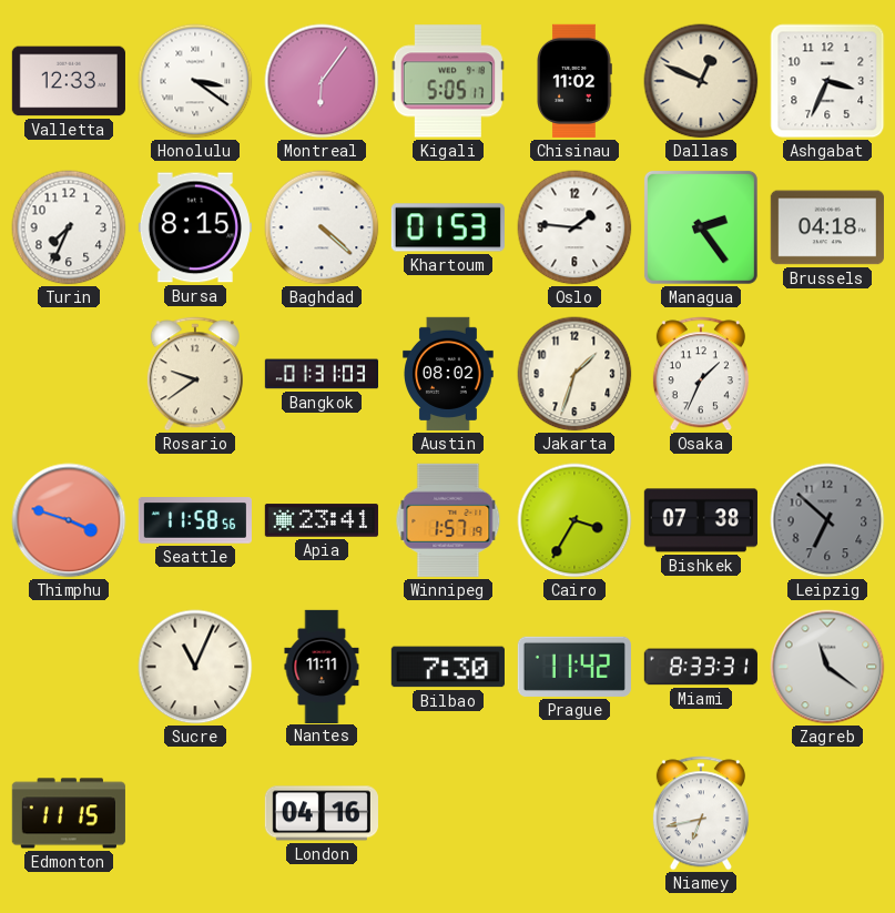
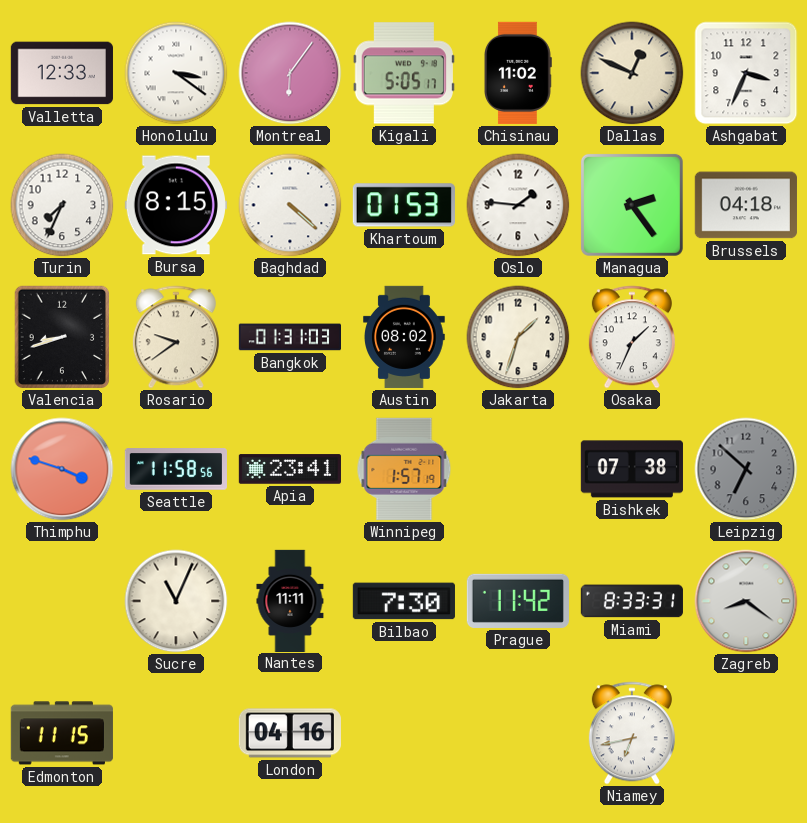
Valencia: none -> 8:42 (61, 337)
Cairo: 3:35 -> none (574, 520)
Zagreb: 11:21 -> 8:21 (746, 601)
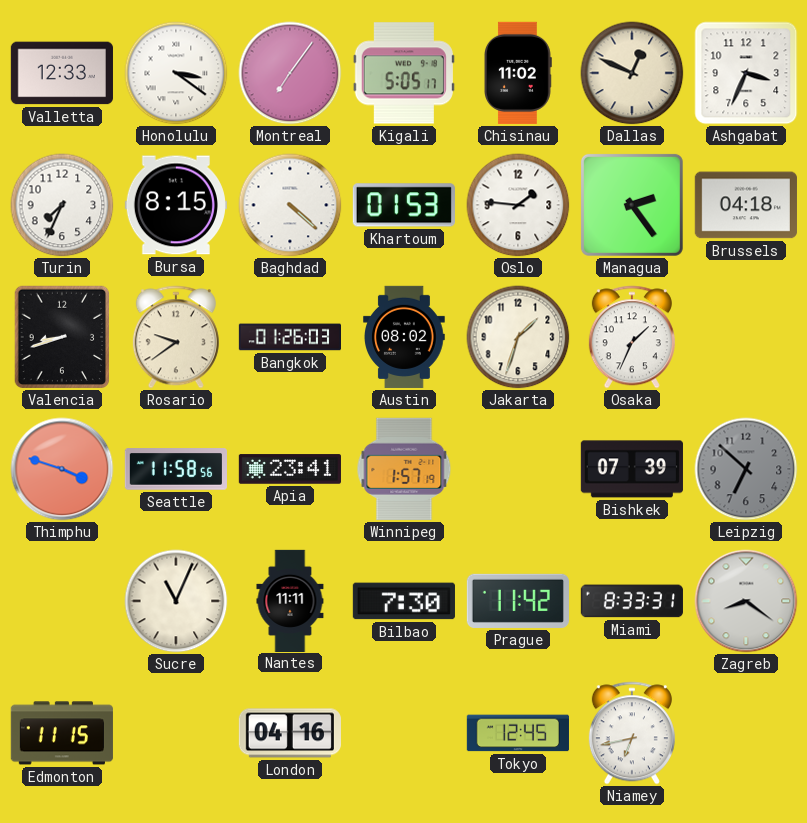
Montreal: 6:06 -> 7:06 (290, 73)
Bangkok: 01:31 -> 01:26 (289, 337)
Bishkek: 07:38 -> 07:39 (632, 469)
Tokyo: none -> 12:45 (518, 733)
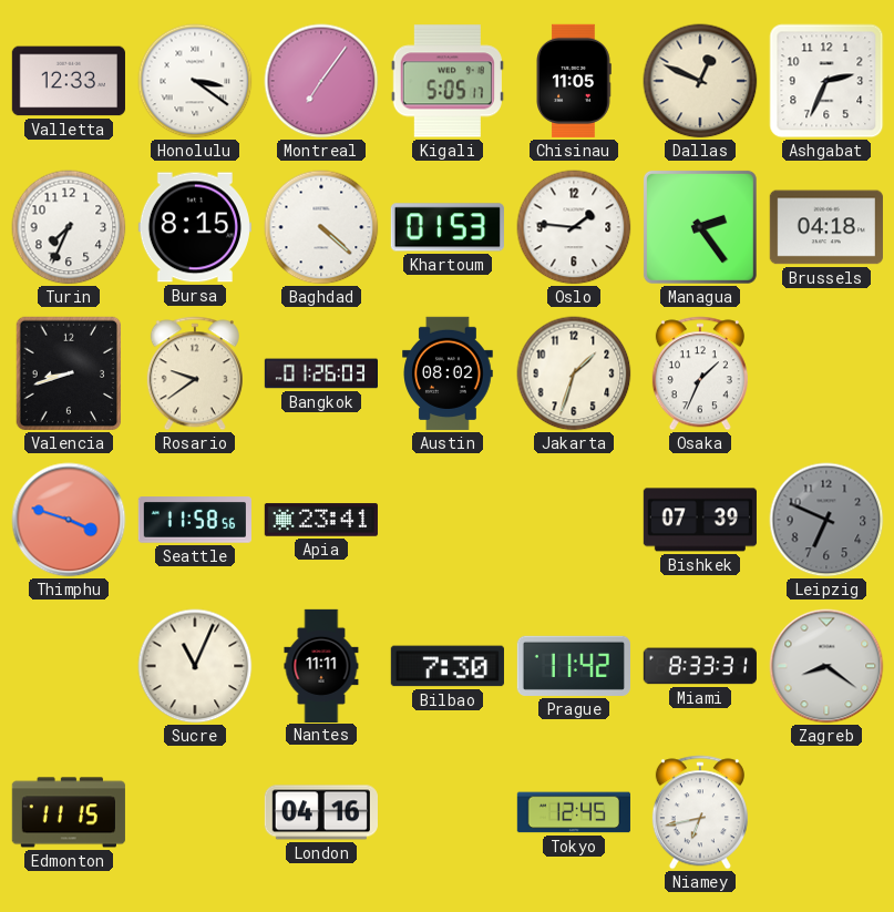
Chisinau: 11:02 -> 11:05 (574, 81)
Ashgabat: 3:34 -> 2:34 (826, 81)
Winnipeg: 1:57 -> none (404, 469)
Leipzig: 6:52 -> 6:49 (826, 520)
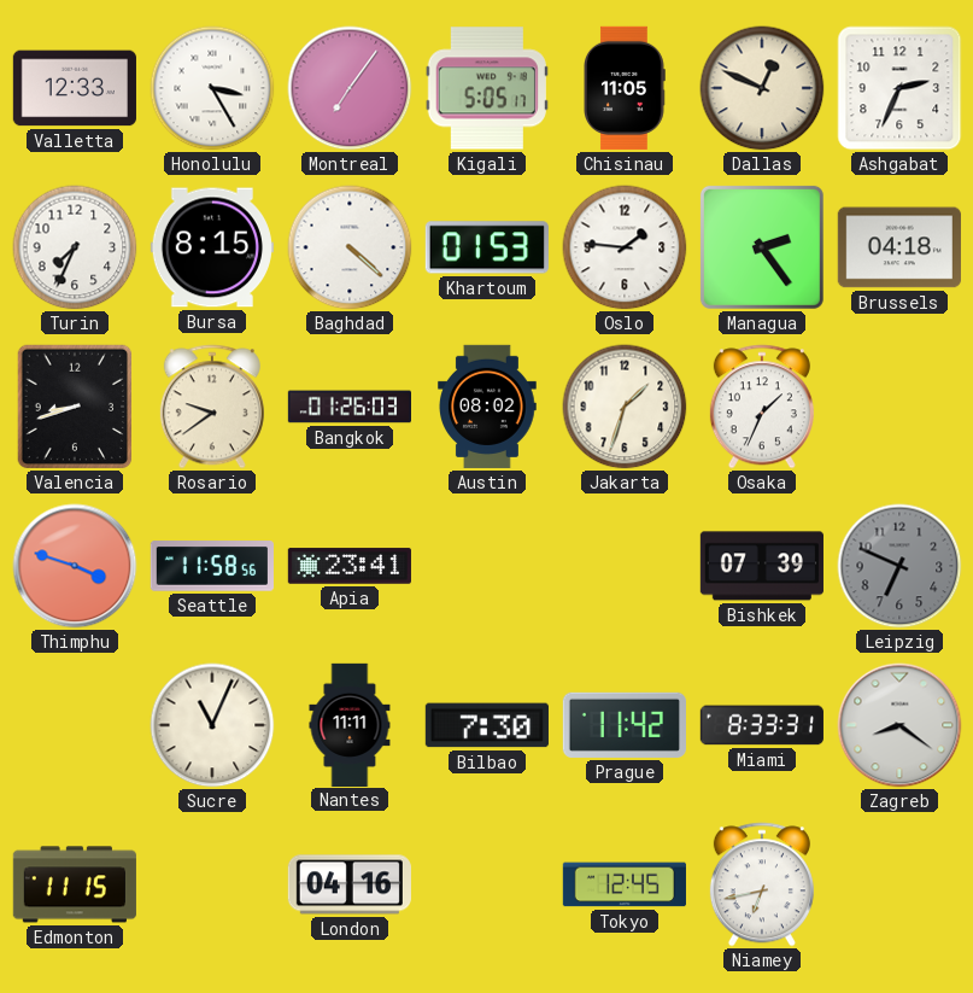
Honolulu: 3:21 -> 3:25 (212, 88)
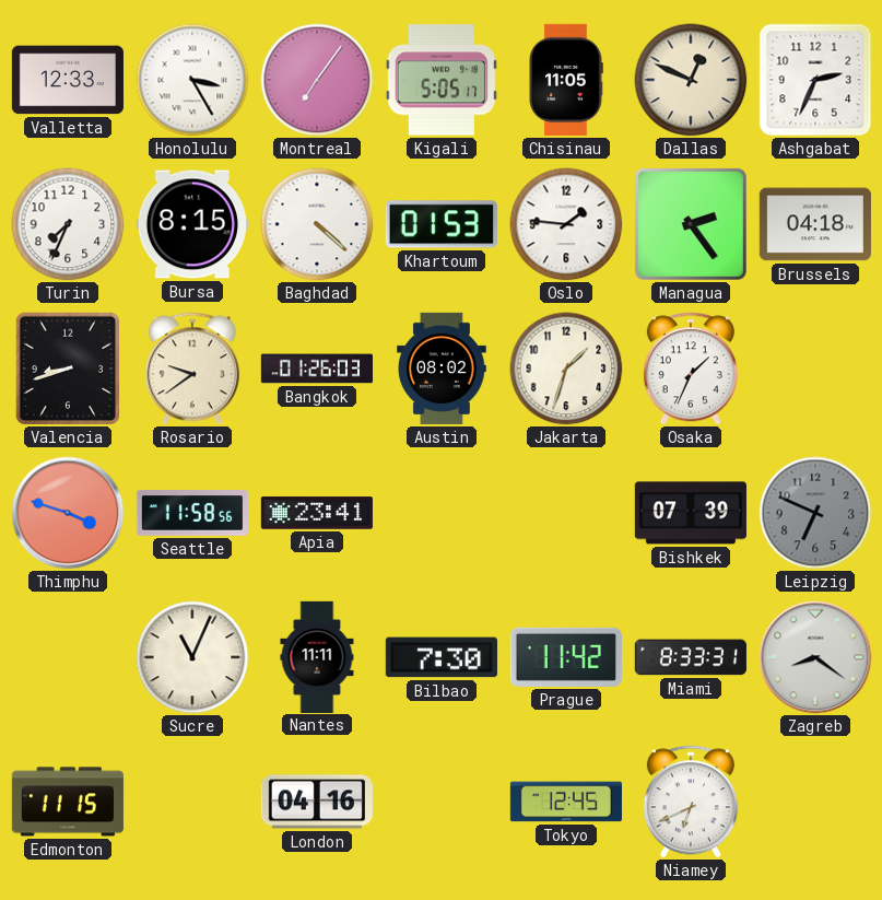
Niamey: 6:43 -> 6:41 (691, 802)
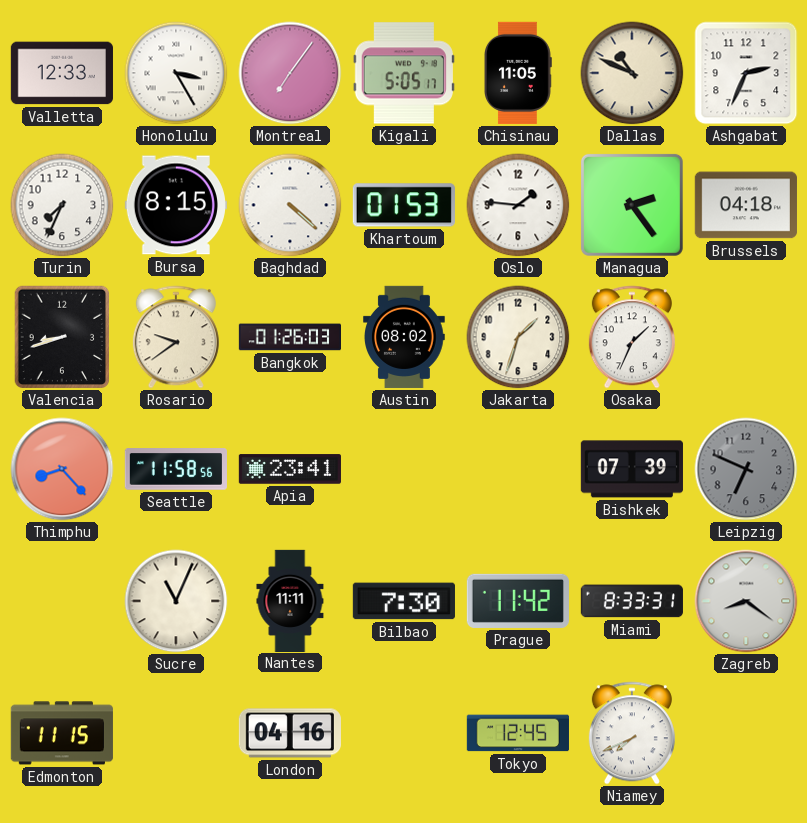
Dallas: 12:49 -> 10:49 (632, 73)
Thimphu: 3:48 -> 8:23 (62, 469)
Niamey: 6:41 -> 7:41 (632, 733)
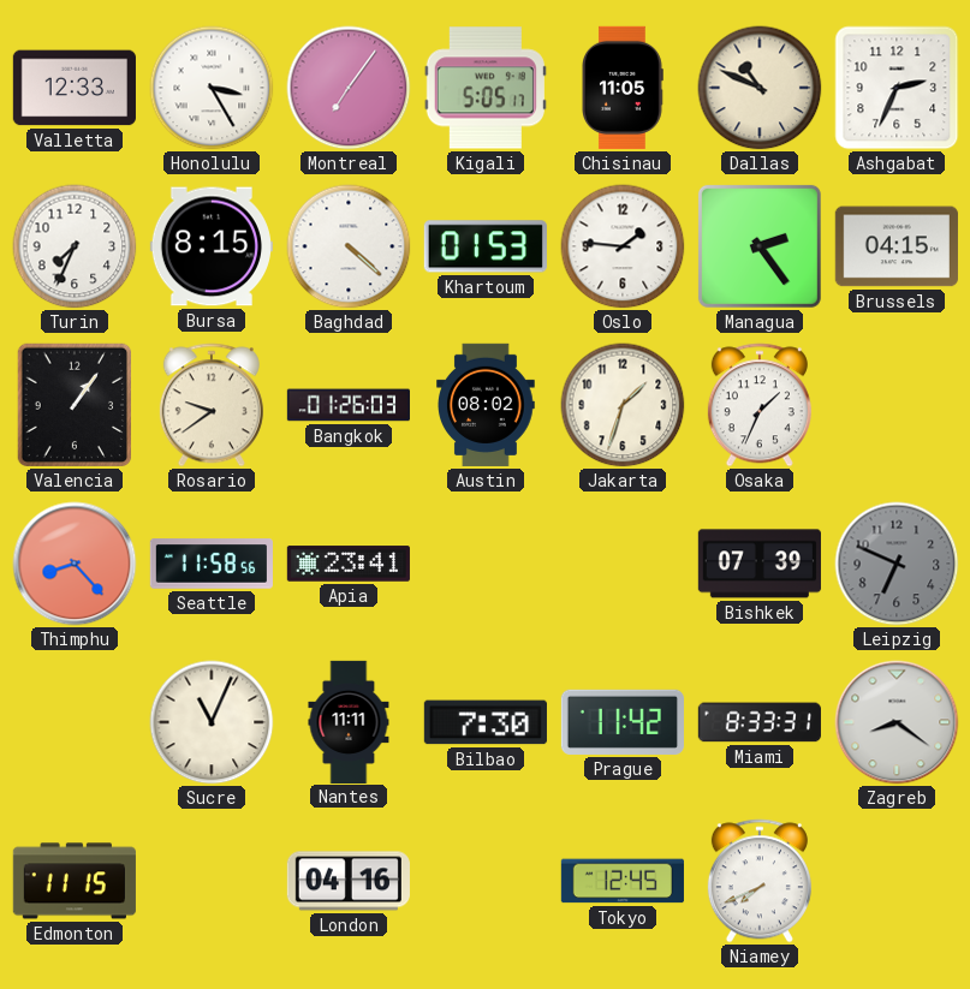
Brussels: 04:18 -> 04:15 (897, 246)
Valencia: 8:42 -> 1:06 (73, 405)
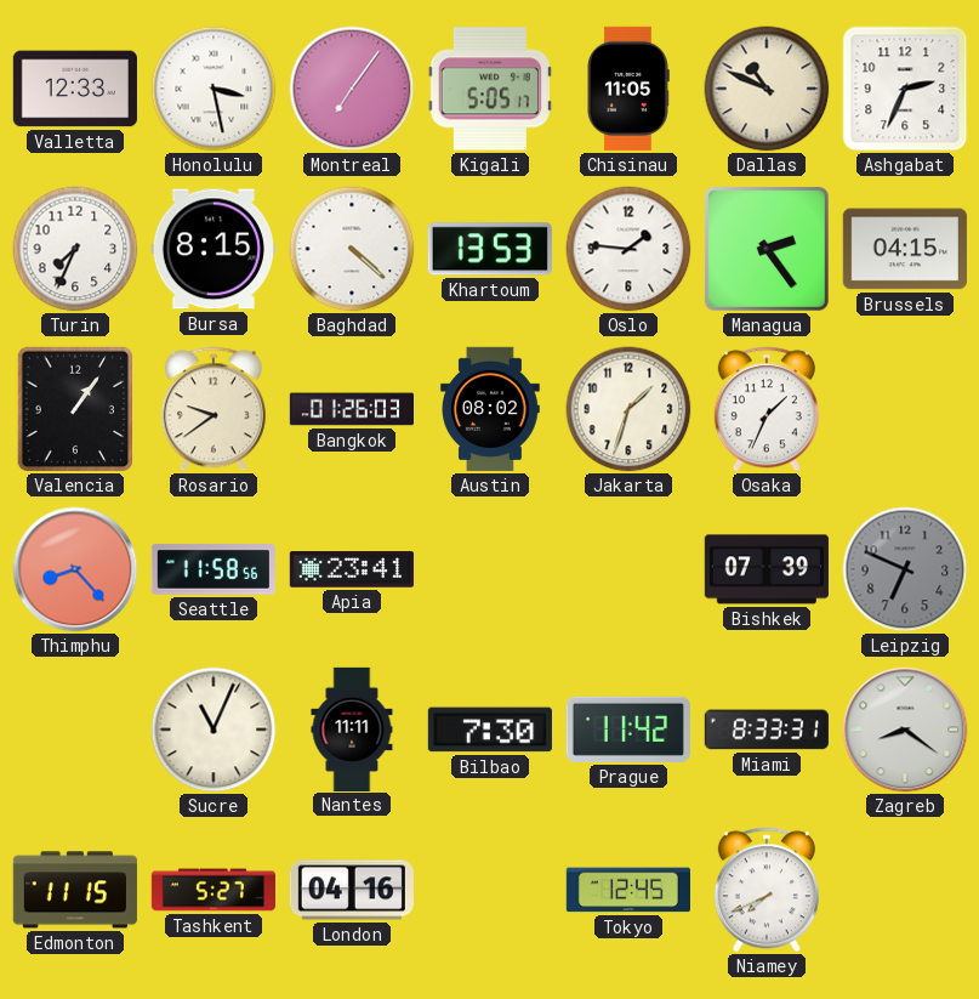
Honolulu: 3:25 -> 3:28 (214, 89)
Khartoum: 01:53 -> 13:53 (490, 249)
Tashkent: none -> 5:27 (212, 890)
